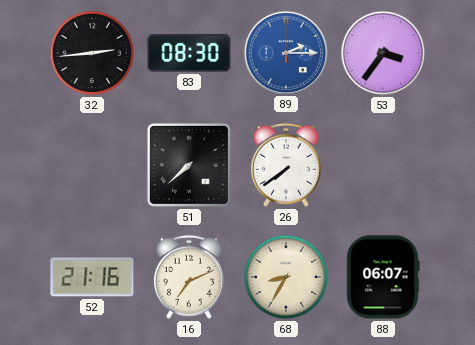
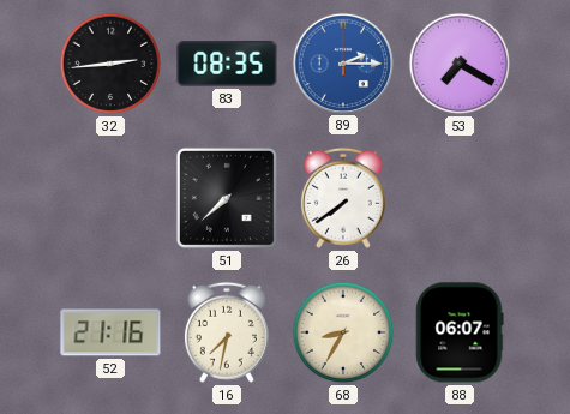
83: 08:30 -> 08:35 (227, 65)
53: 3:36 -> 7:20 (460, 64)
16: 7:11 -> 7:32 (227, 332)
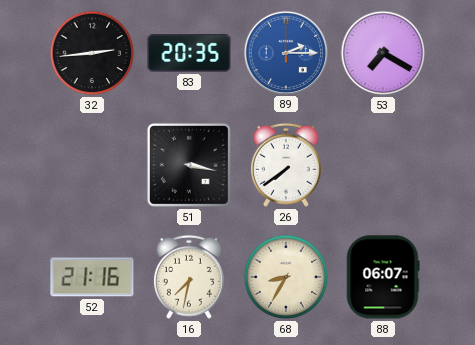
83: 08:35 -> 20:35 (189, 54)
51: 7:38 -> 3:17 (189, 165)
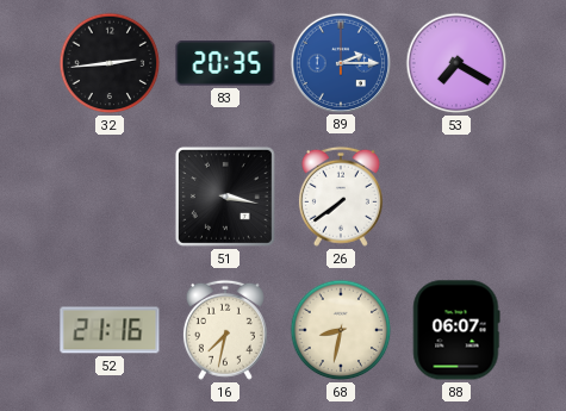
68: 8:35 -> 8:32 (341, 330)
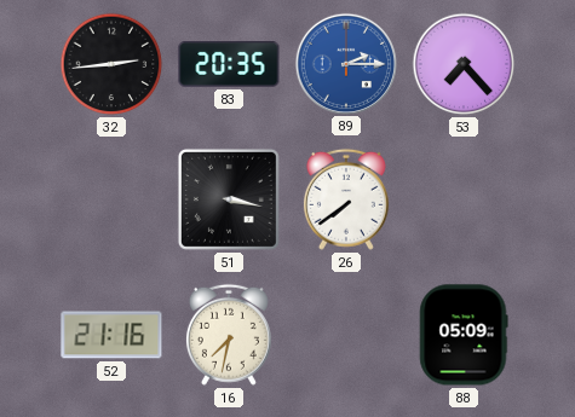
53: 7:20 -> 7:23 (464, 64)
68: 8:32 -> none (341, 330)
88: 06:07 -> 05:09 (464, 335)
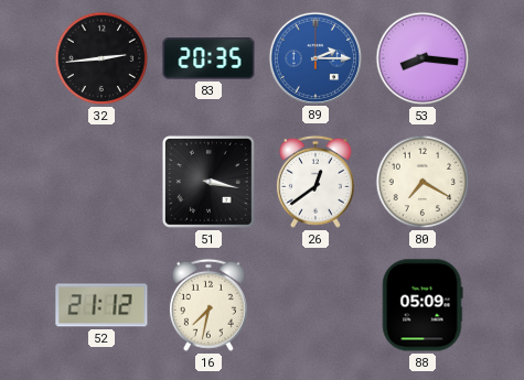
53: 7:23 -> 8:16 (423, 58)
26: 7:39 -> 12:39 (316, 182)
80: none -> 7:20 (423, 182)
52: 21:16 -> 21:12 (101, 305)
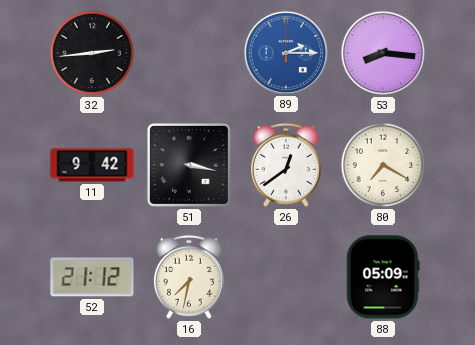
83: 20:35 -> none (208, 59)
11: none -> 9:42 (92, 165)
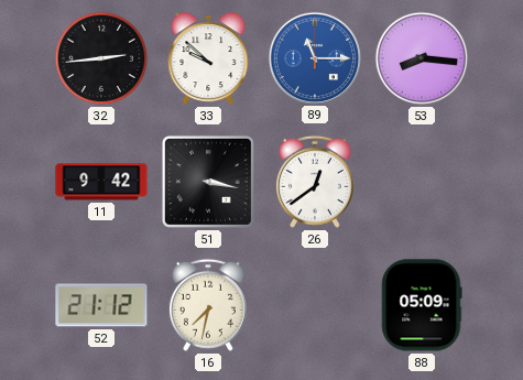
33: none -> 9:52 (208, 59)
89: 2:15 -> 11:15 (314, 57)
80: 7:20 -> none (383, 165)
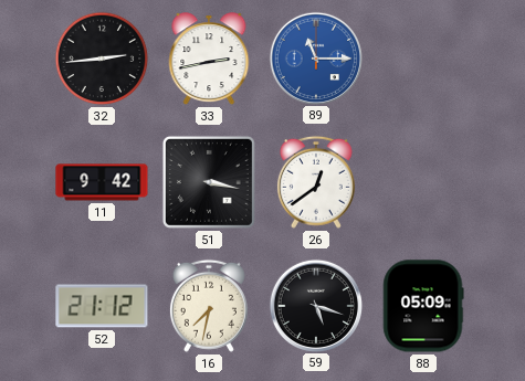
33: 9:52 -> 2:43 (209, 60)
53: 8:16 -> none (422, 58)
59: none -> 5:18 (315, 305)
